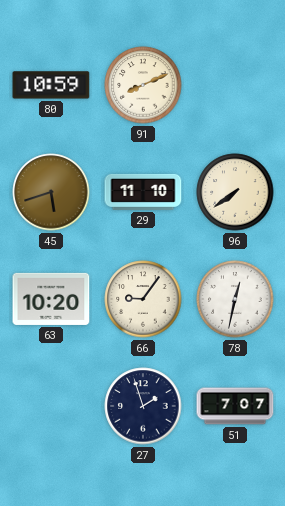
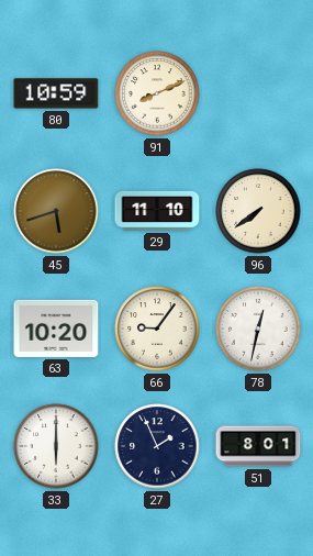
33: none -> 6:00 (56, 446)
27: 1:57 -> 1:56 (157, 446)
51: 7:07 -> 8:01 (258, 446)
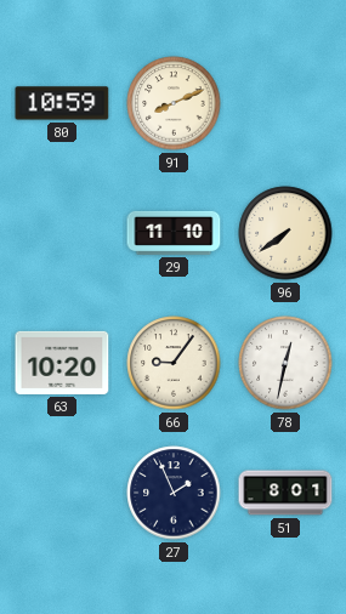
45: 5:42 -> none (56, 211)
33: 6:00 -> none (56, 446)
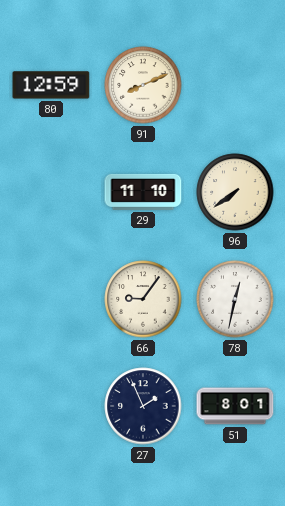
80: 10:59 -> 12:59 (51, 85)
63: 10:20 -> none (62, 363)
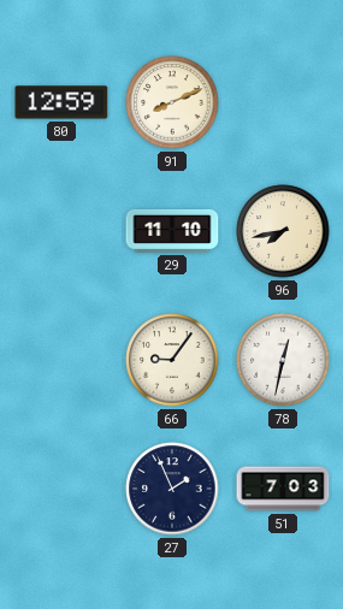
96: 7:39 -> 7:43 (283, 231)
51: 8:01 -> 7:03 (283, 489)
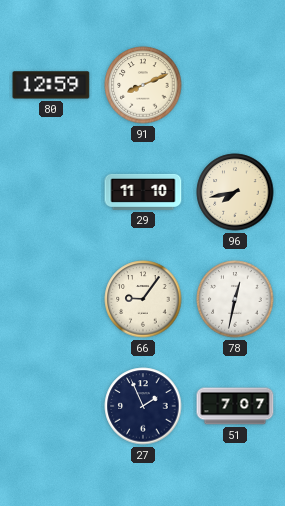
51: 7:03 -> 7:07 (235, 406)
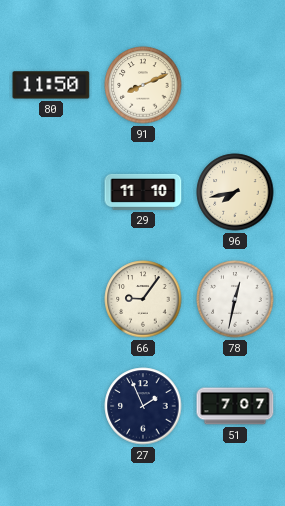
80: 12:59 -> 11:50 (51, 85)
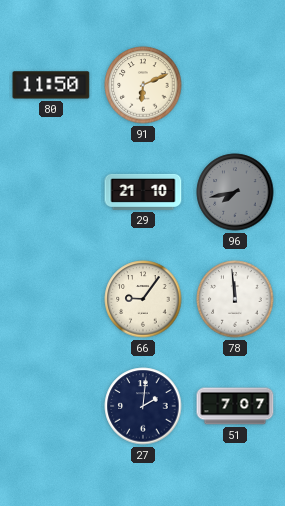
91: 8:11 -> 6:11 (143, 85)
29: 11:10 -> 21:10 (143, 192)
96 dial: cream -> grey (235, 192)
78: 12:32 -> 11:59 (235, 299)
27: 1:56 -> 2:01 (143, 406)
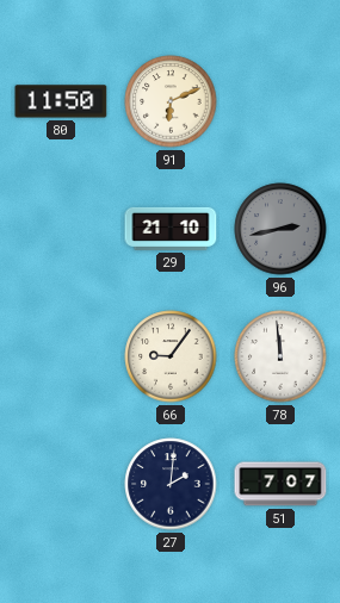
96: 7:43 -> 2:43 (280, 229)
